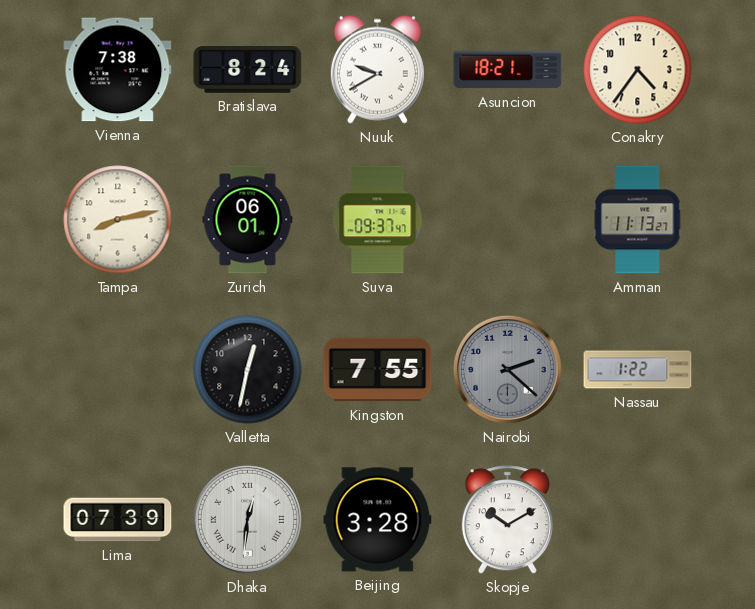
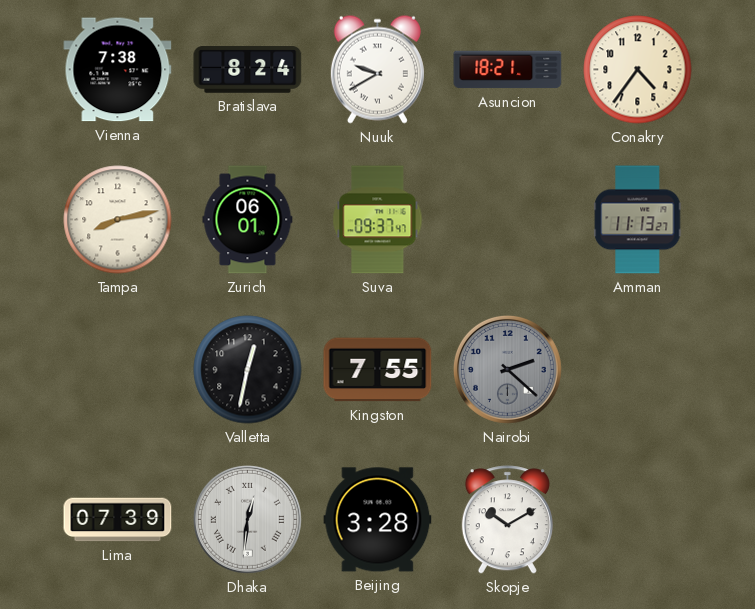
Nassau: 1:22 -> none (638, 370)
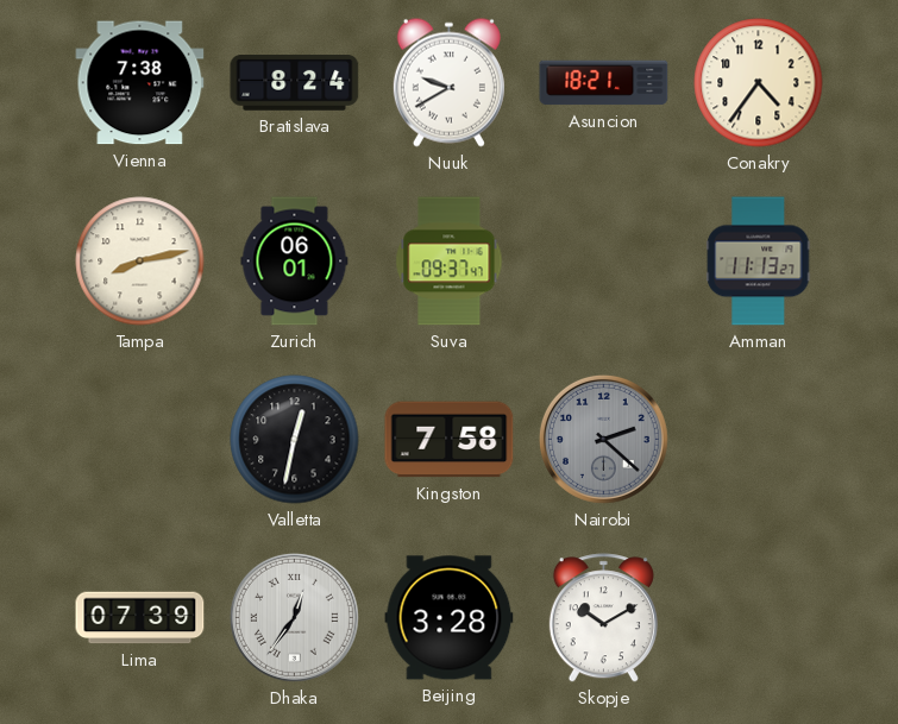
Kingston: 7:55 -> 7:58 (450, 440)
Dhaka: 12:31 -> 12:36 (294, 617)
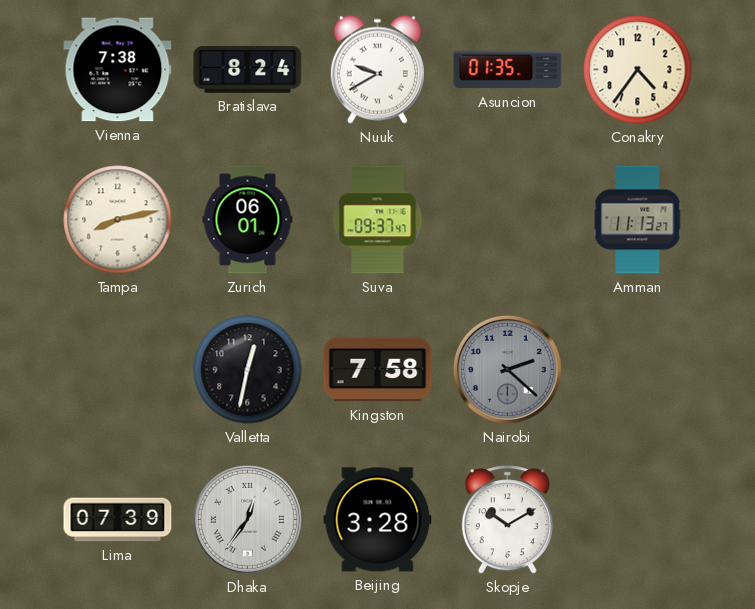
Asuncion: 18:21 -> 01:35 (508, 70)
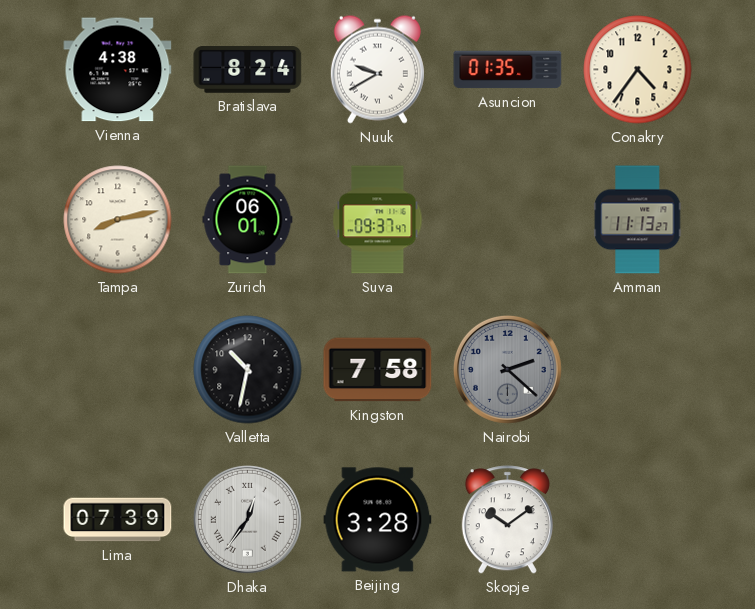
Vienna: 7:38 -> 4:38 (118, 70)
Valletta: 12:32 -> 10:32 (248, 370)
Skopje: 10:10 -> 10:09 (507, 520)
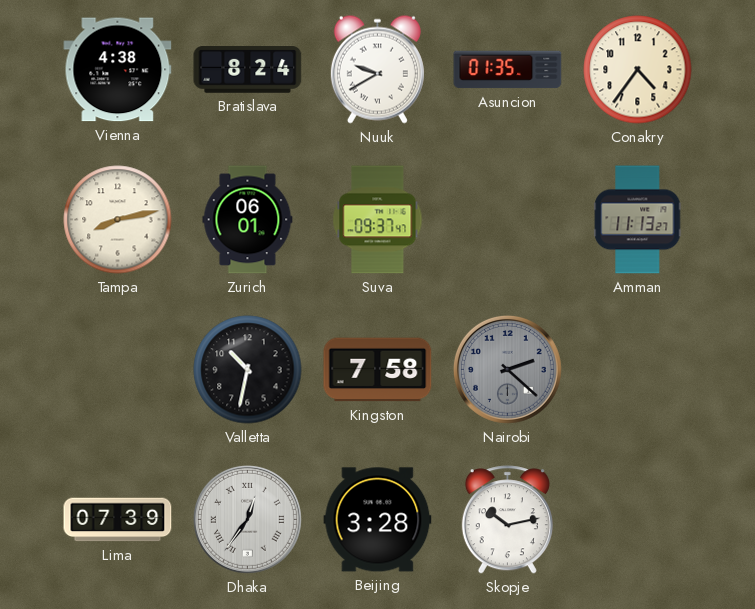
Skopje: 10:09 -> 10:13 (507, 520)
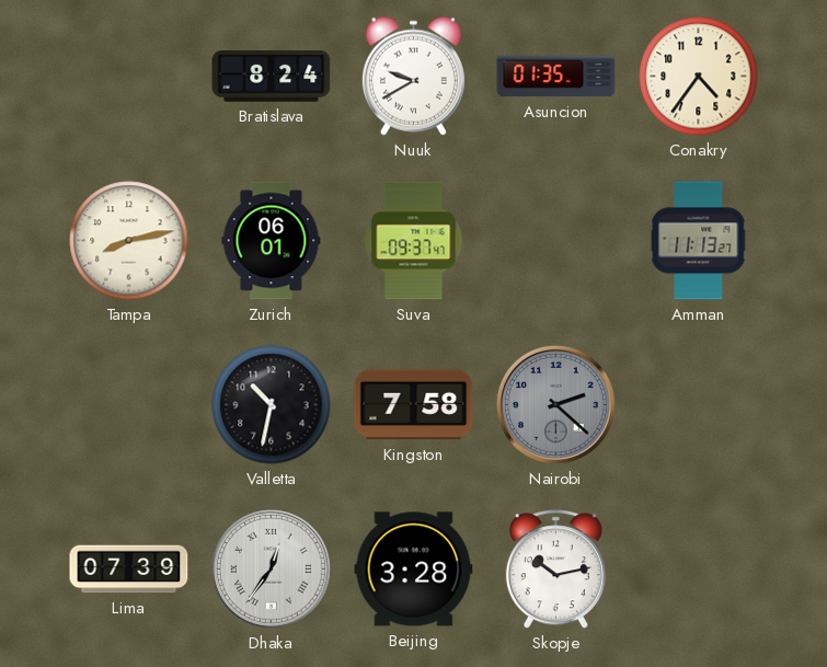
Vienna: 4:38 -> none (118, 70)
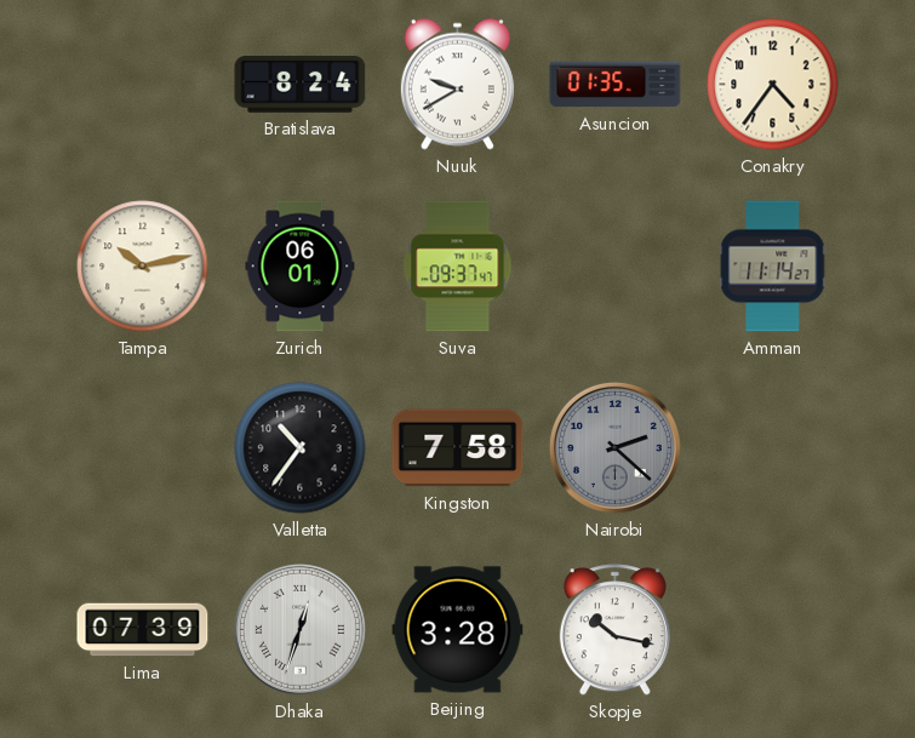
Tampa: 8:13 -> 10:13 (143, 267)
Amman: 11:13 -> 11:14 (773, 267)
Valletta: 10:32 -> 10:36 (301, 448)
Dhaka: 12:36 -> 12:33 (299, 629)
Skopje: 10:13 -> 10:17 (614, 630)
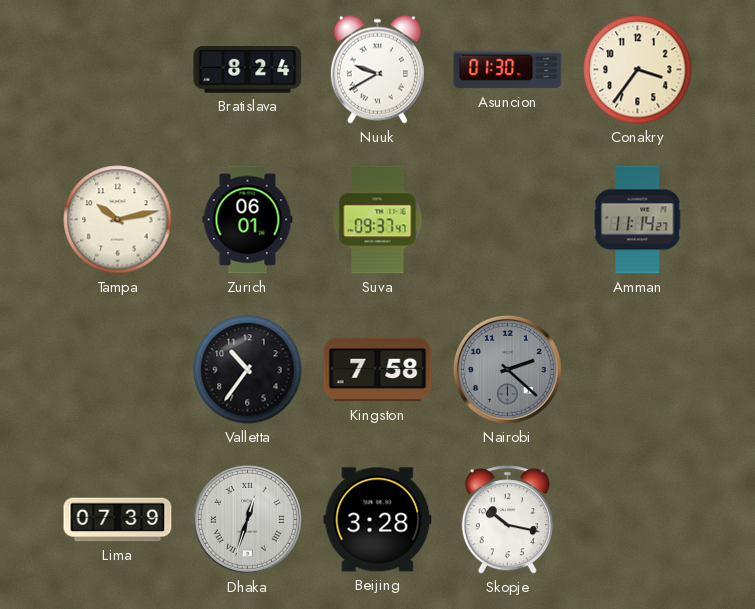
Asuncion: 01:35 -> 01:30 (508, 70)
Conakry: 4:36 -> 3:36 (638, 70)
